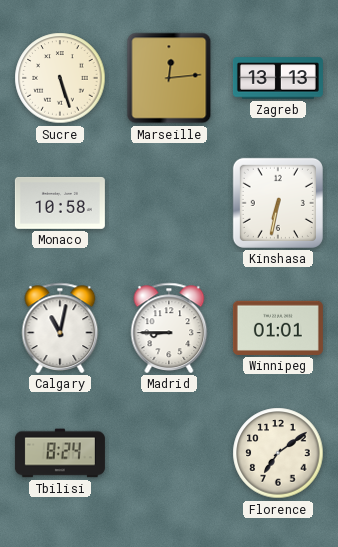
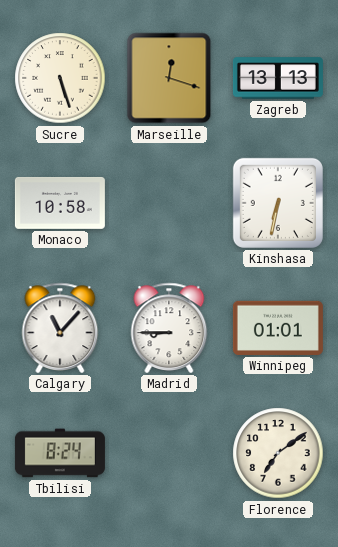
Marseille: 12:14 -> 12:18 (169, 78)
Calgary: 11:02 -> 11:07 (60, 328)
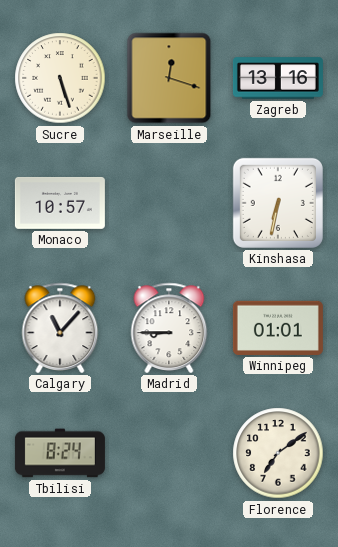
Zagreb: 13:13 -> 13:16 (278, 78)
Monaco: 10:58 -> 10:57 (60, 203)
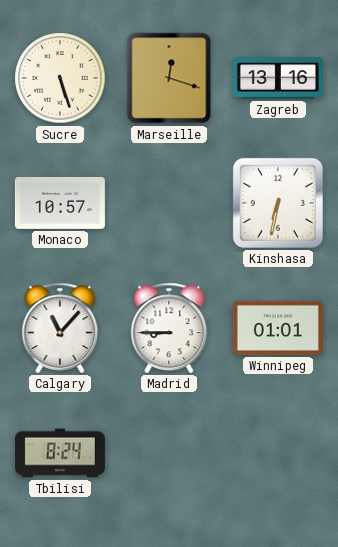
Florence: 7:09 -> none (278, 453)
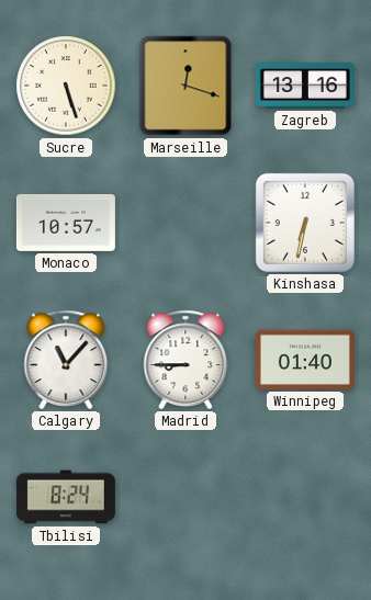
Winnipeg: 01:01 -> 01:40 (305, 360)
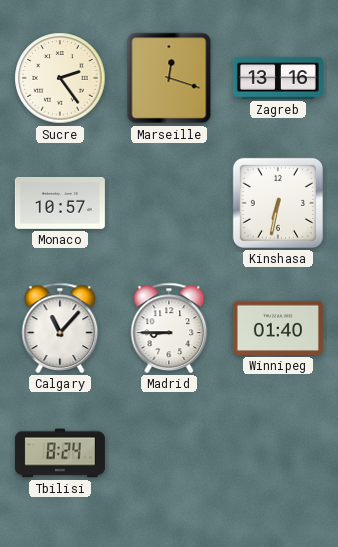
Sucre: 5:27 -> 2:24 (60, 78)
